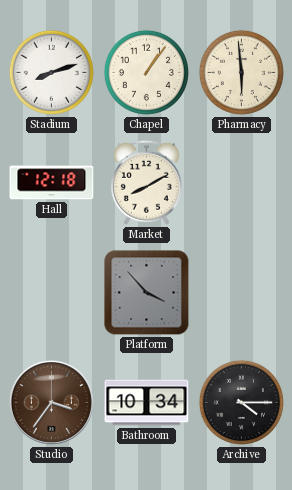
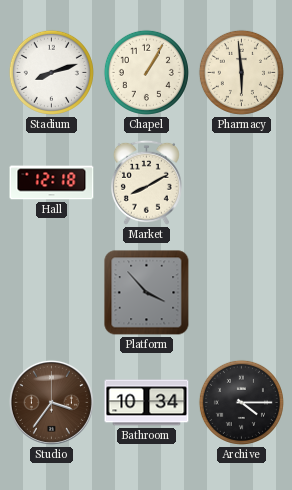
Chapel: 1:06 -> 1:05 (146, 72)
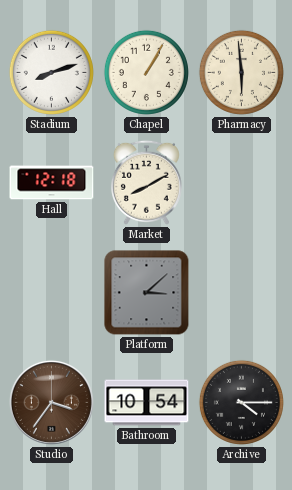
Platform: 3:53 -> 3:08 (147, 293)
Bathroom: 10:34 -> 10:54 (147, 403)
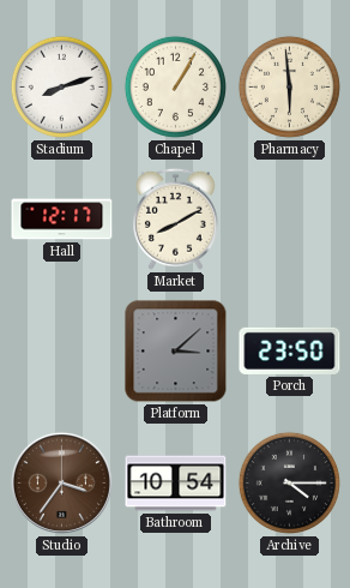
Hall: 12:18 -> 12:17 (62, 220)
Porch: none -> 23:50 (290, 350)
